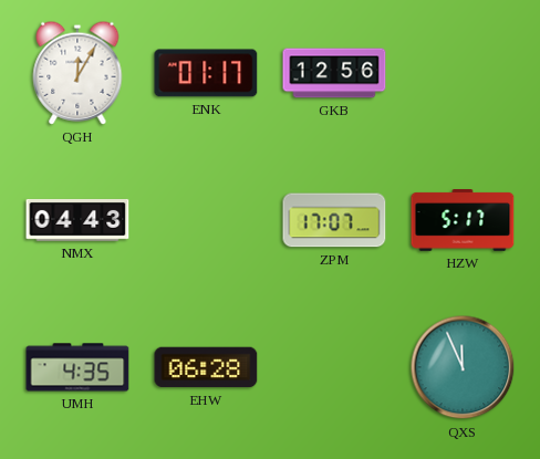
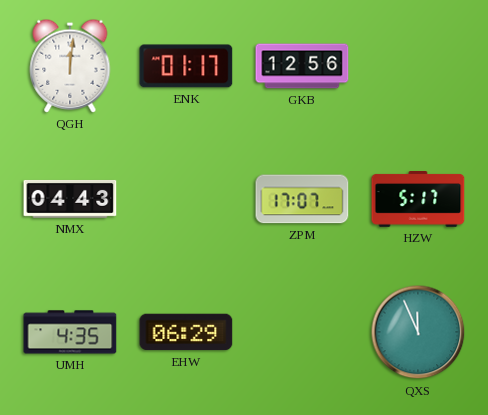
QGH: 12:05 -> 12:01 (70, 66)
EHW: 06:28 -> 06:29 (186, 332)
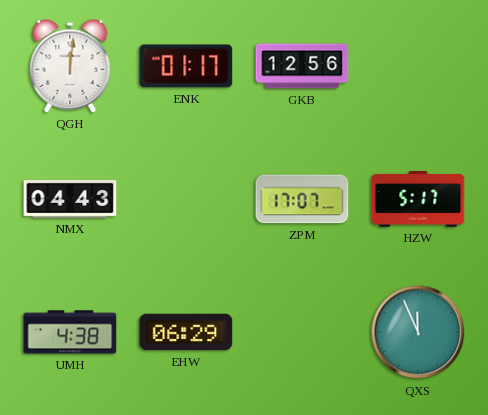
UMH: 4:35 -> 4:38 (70, 332)
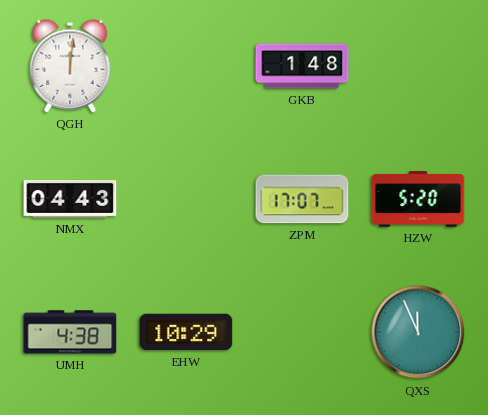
ENK: 01:17 -> none (186, 66)
GKB: 12:56 -> 1:48 (302, 66)
HZW: 5:17 -> 5:20 (418, 200)
EHW: 06:29 -> 10:29 (186, 332)
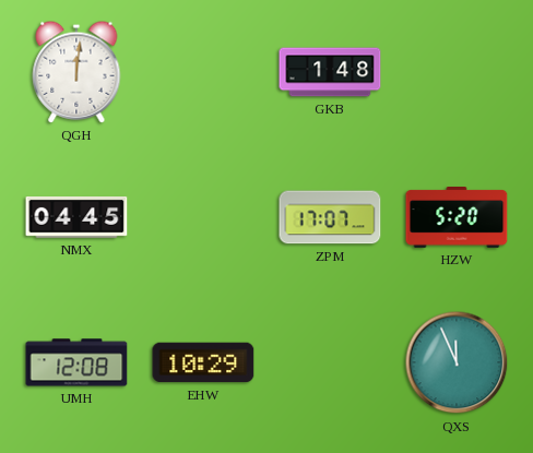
NMX: 04:43 -> 04:45 (76, 217)
UMH: 4:38 -> 12:08 (76, 362)
